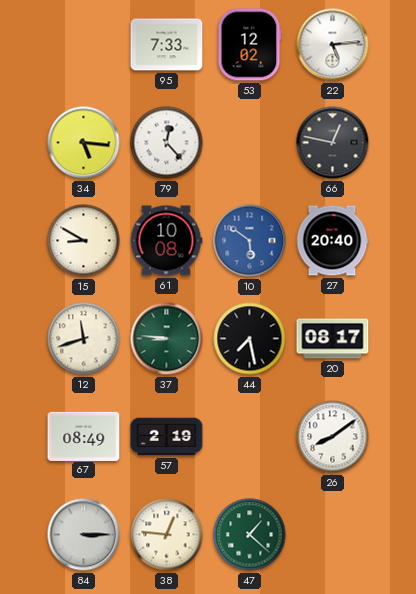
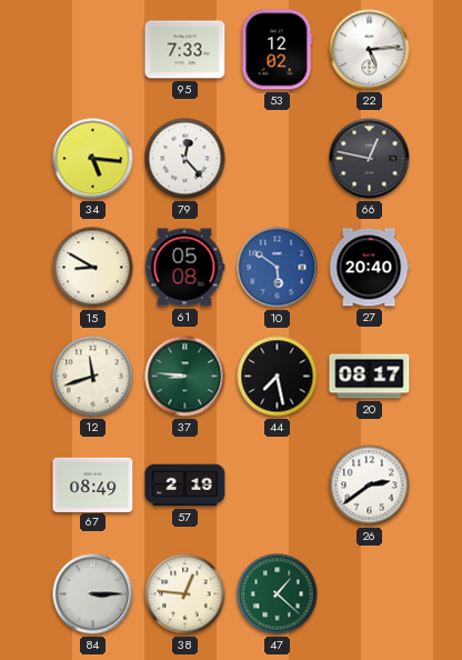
61: 10:08 -> 05:08 (184, 268)
26: 8:09 -> 2:39 (370, 486)
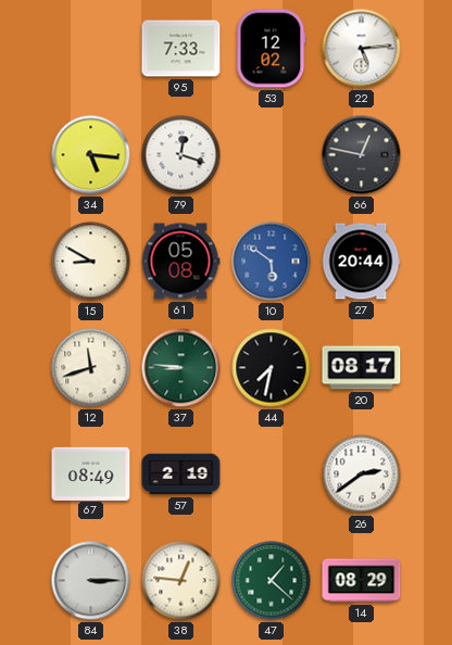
79: 12:23 -> 12:18 (181, 155)
27: 20:40 -> 20:44 (361, 262)
44: 7:28 -> 7:32 (272, 368)
14: none -> 08:29 (362, 581)
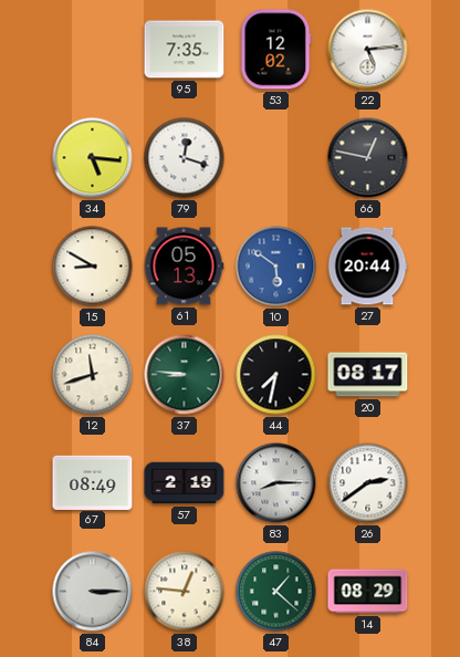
95: 7:33 -> 7:35 (185, 50)
61: 05:08 -> 05:13 (184, 267)
83: none -> 8:15 (276, 483)
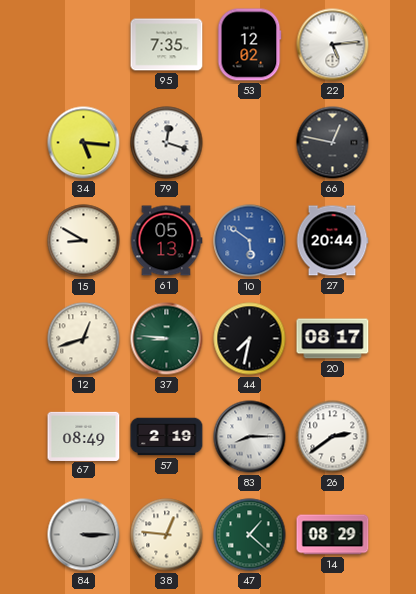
12: 11:42 -> 12:42 (84, 339)
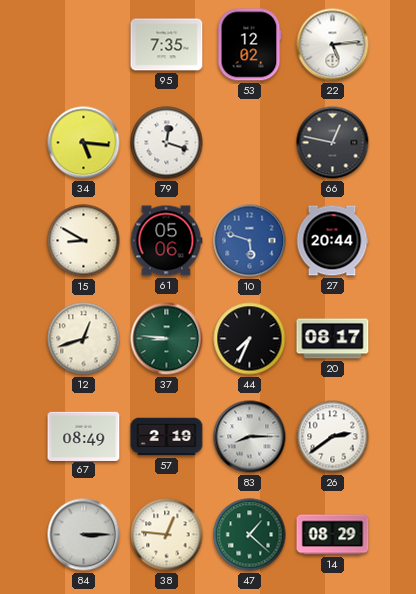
61: 05:13 -> 05:06 (166, 241)
10: 5:51 -> 5:48 (250, 241)
44: 7:32 -> 7:34 (250, 339)
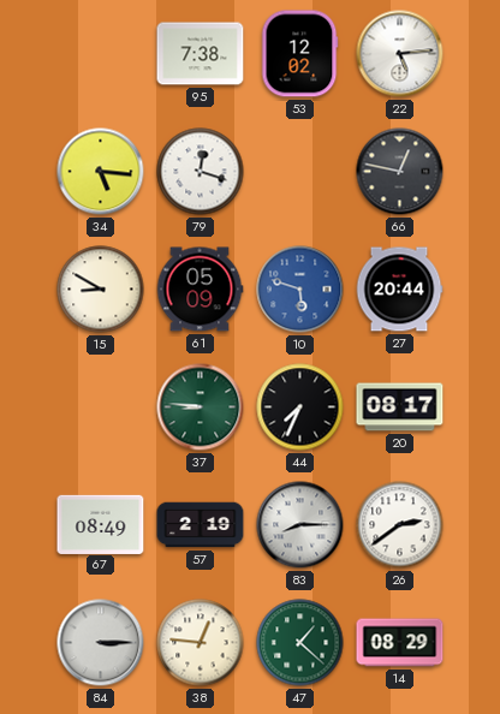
95: 7:35 -> 7:38 (201, 54)
61: 05:06 -> 05:09 (200, 290)
12: 12:42 -> none (84, 339)
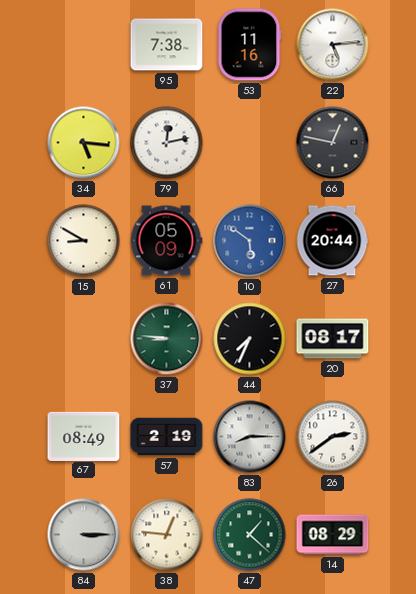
53: 12:02 -> 11:16 (250, 45)
79: 12:18 -> 12:13 (167, 143)
10: 5:48 -> 5:51 (250, 241)
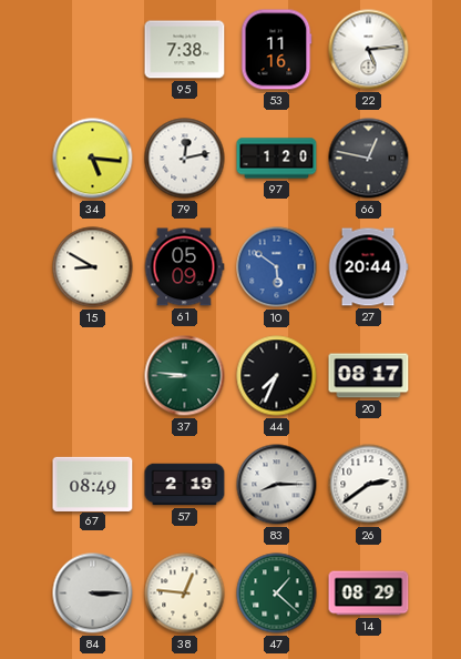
97: none -> 1:20 (277, 159)
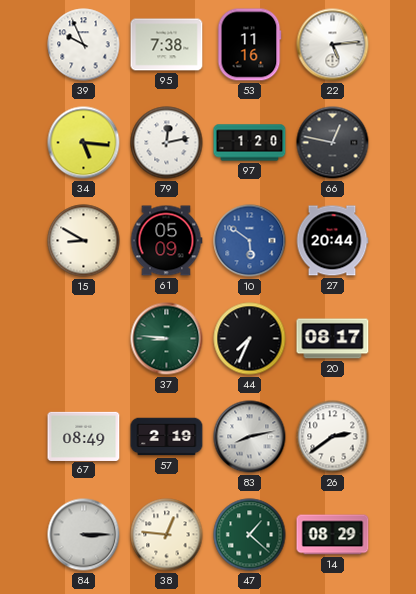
39: none -> 9:56 (84, 45)
83: 8:15 -> 8:13 (250, 437)
